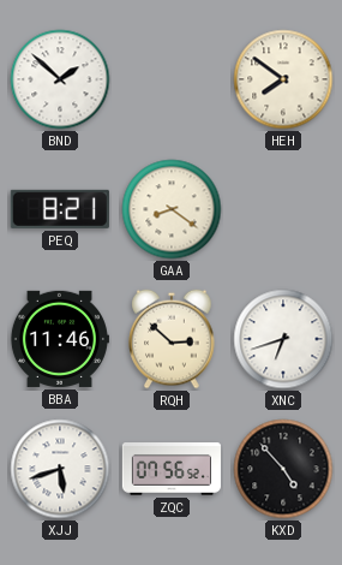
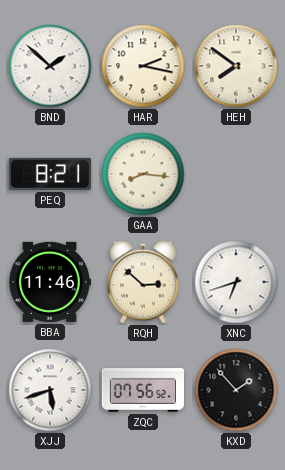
HAR: none -> 2:17 (143, 66)
GAA: 8:21 -> 8:16 (143, 174)
KXD: 4:53 -> 1:53 (236, 390)
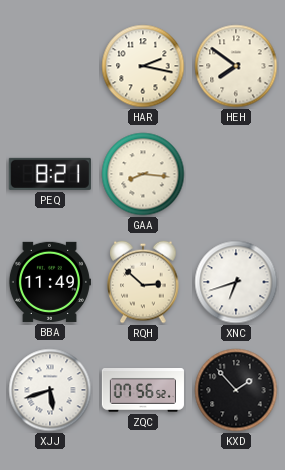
BND: 1:52 -> none (50, 66)
BBA: 11:46 -> 11:49 (49, 282)
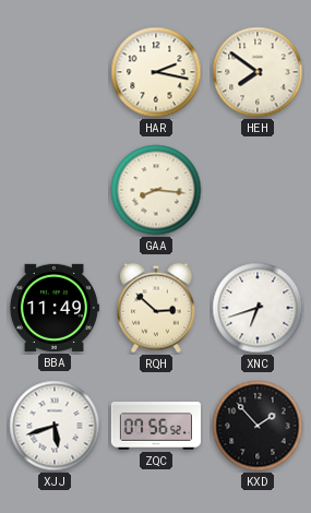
PEQ: 8:21 -> none (50, 174)
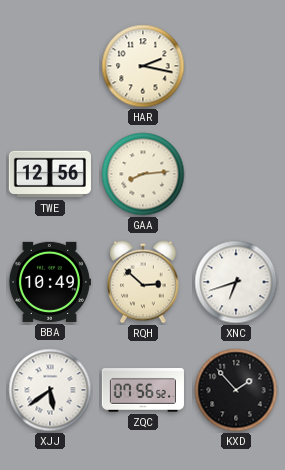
HEH: 7:51 -> none (258, 72)
TWE: none -> 12:56 (50, 174)
GAA: 8:16 -> 8:14 (143, 174)
BBA: 11:49 -> 10:49 (49, 282)
XJJ: 5:42 -> 5:39 (50, 390)
